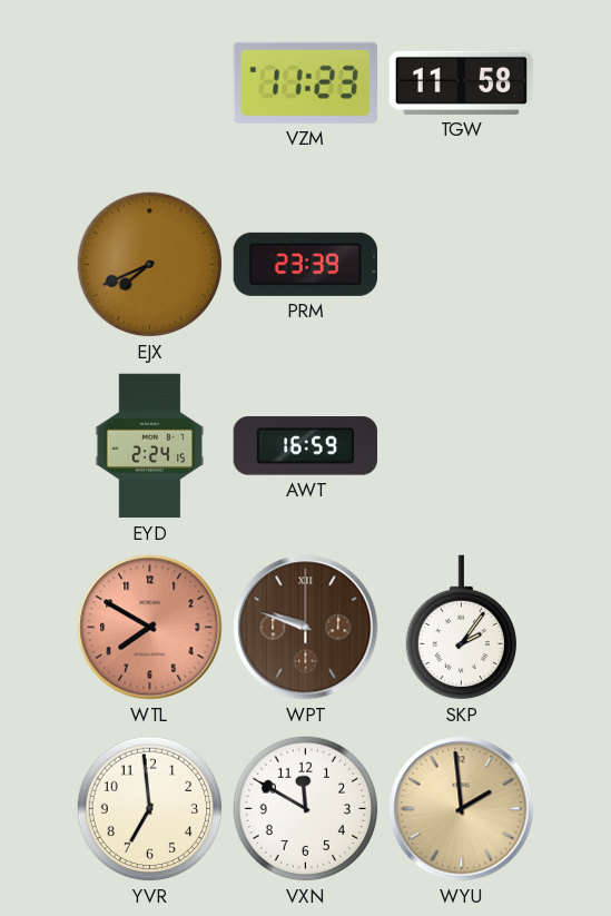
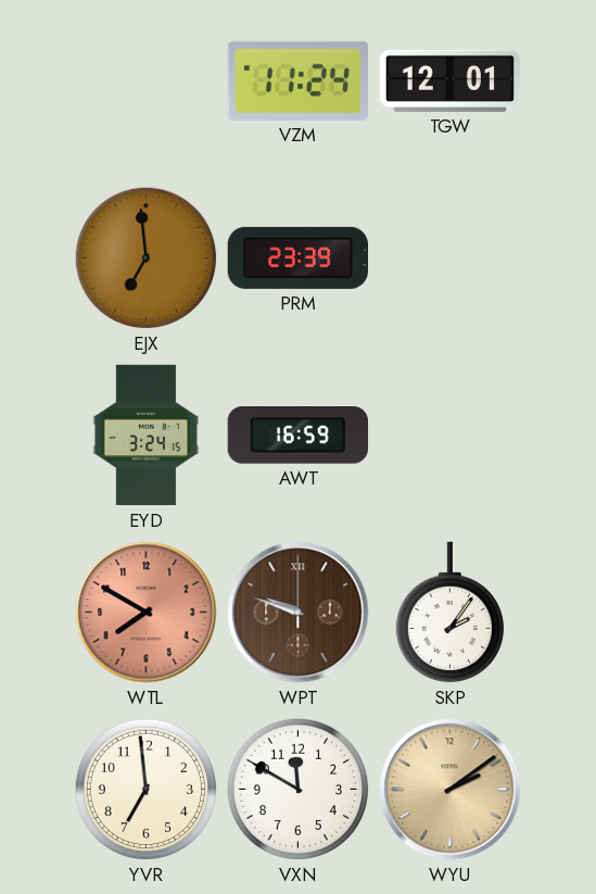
VZM: 11:23 -> 11:24 (297, 80)
TGW: 11:58 -> 12:01 (451, 80)
EJX: 7:41 -> 6:59 (147, 259)
EYD: 2:24 -> 3:24 (147, 436)
WYU: 1:59 -> 2:09 (451, 790)
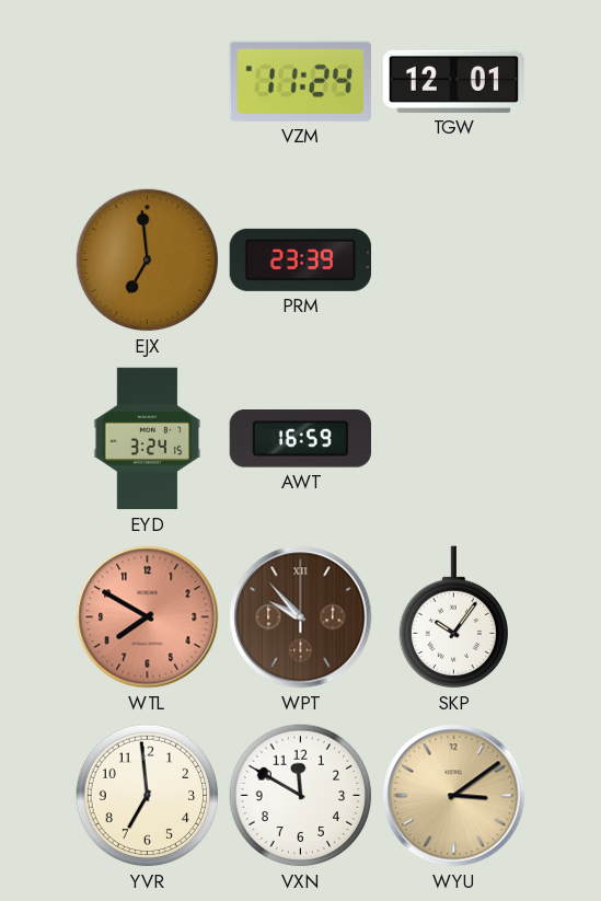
WPT: 9:48 -> 9:53 (301, 617)
SKP: 2:06 -> 10:06 (453, 617)
WYU: 2:09 -> 3:09 (454, 796)
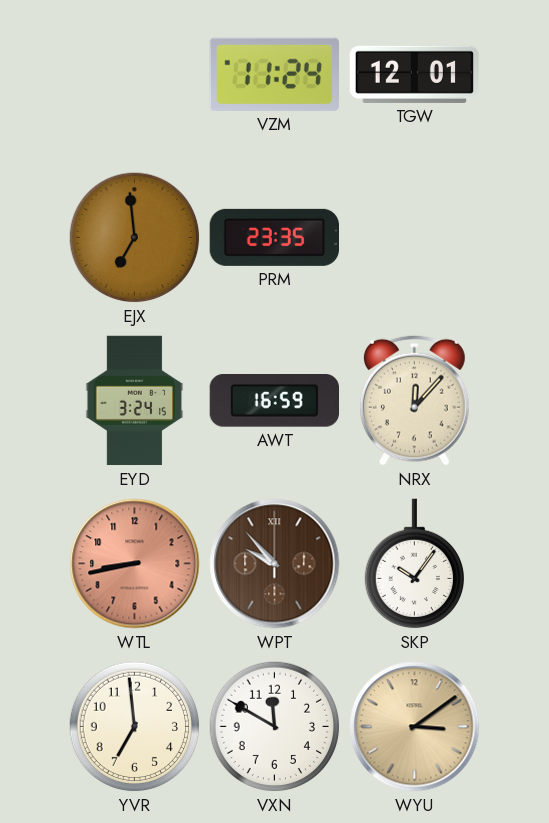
PRM: 23:39 -> 23:35 (274, 237)
NRX: none -> 12:07 (414, 400)
WTL: 7:50 -> 8:43 (135, 564)
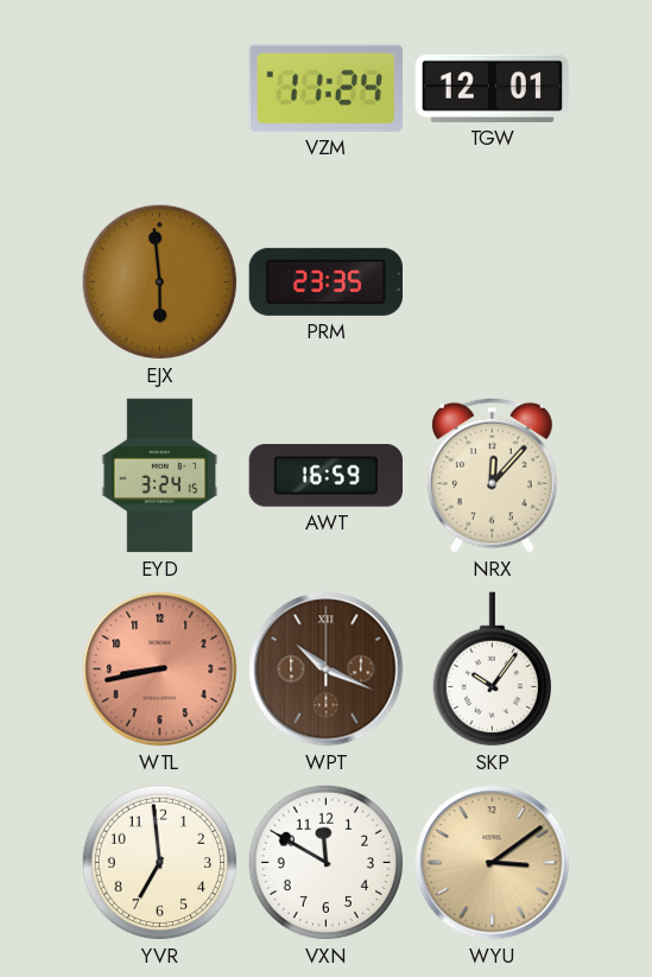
EJX: 6:59 -> 5:59 (160, 283)
WPT: 9:53 -> 10:19 (327, 670)
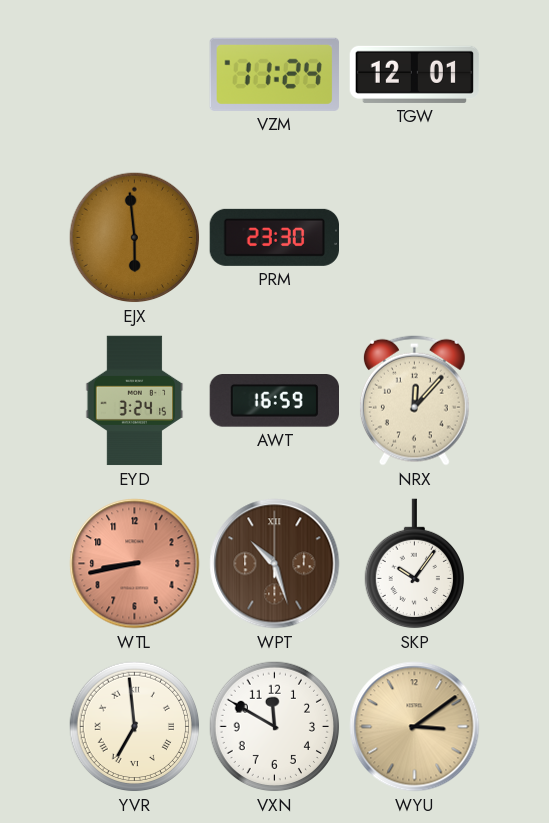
PRM: 23:35 -> 23:30 (274, 237)
WPT: 10:19 -> 10:27 (275, 564)
YVR numerals: Arabic -> Roman (135, 727)
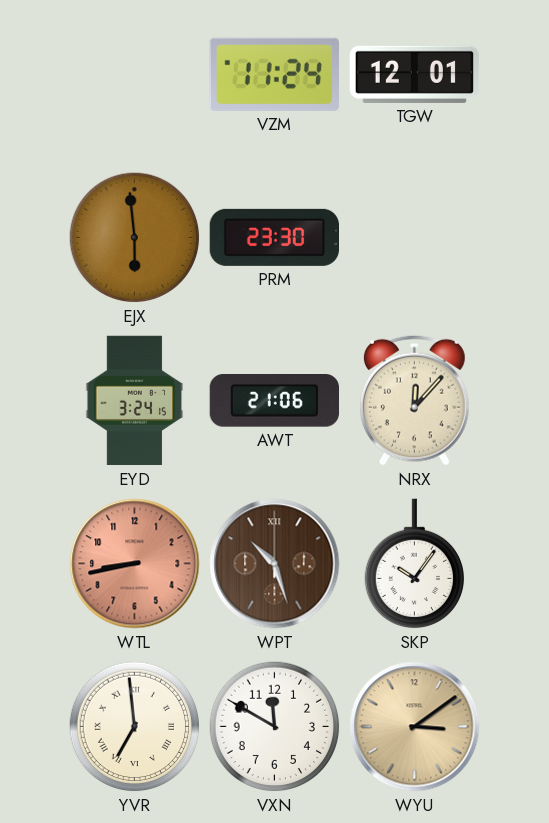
AWT: 16:59 -> 21:06 (274, 401)
